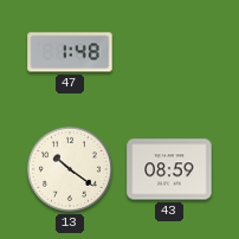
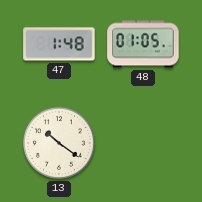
48: none -> 01:05 (143, 44)
43: 08:59 -> none (169, 169)
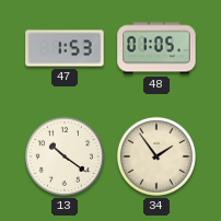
47: 1:48 -> 1:53 (65, 48)
34: none -> 1:54 (156, 156)
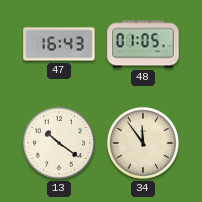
47: 1:53 -> 16:43 (59, 44)
34: 1:54 -> 11:54 (143, 143)
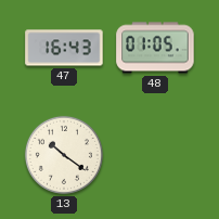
34: 11:54 -> none (143, 143)
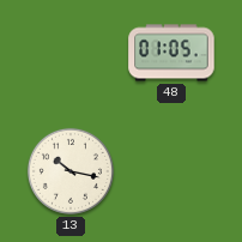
47: 16:43 -> none (64, 48)
13: 10:21 -> 10:17 (71, 171)
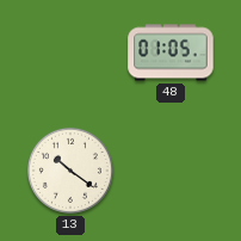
13: 10:17 -> 10:21 (70, 171)
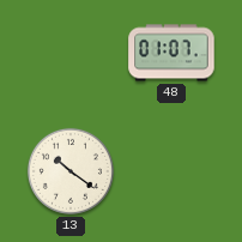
48: 01:05 -> 01:07 (171, 53)
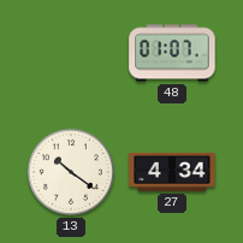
27: none -> 4:34 (172, 172)
